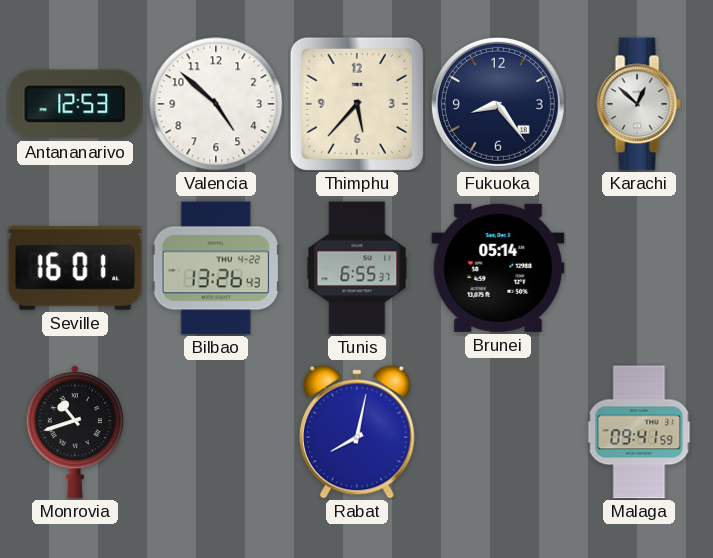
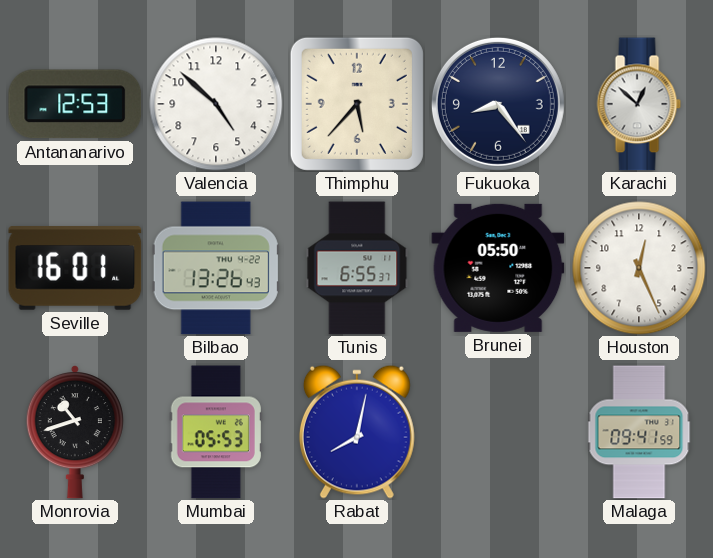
Brunei: 05:14 -> 05:50 (498, 268)
Houston: none -> 12:26 (639, 268)
Mumbai: none -> 05:53 (216, 432)
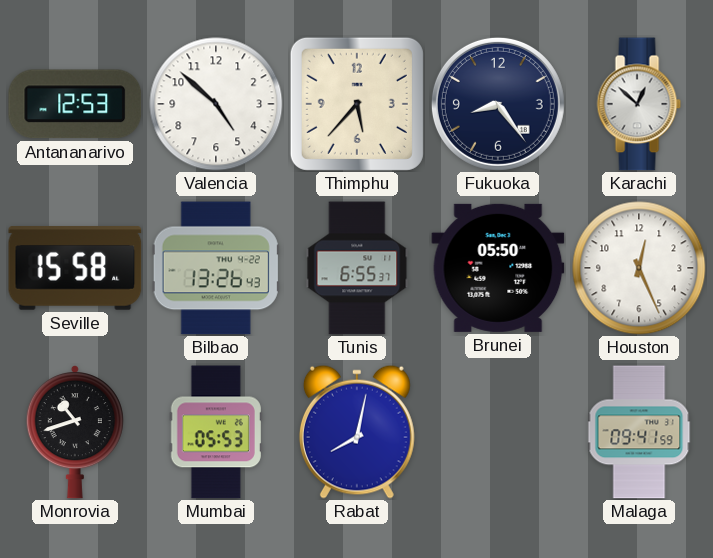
Seville: 16:01 -> 15:58 (75, 268)
